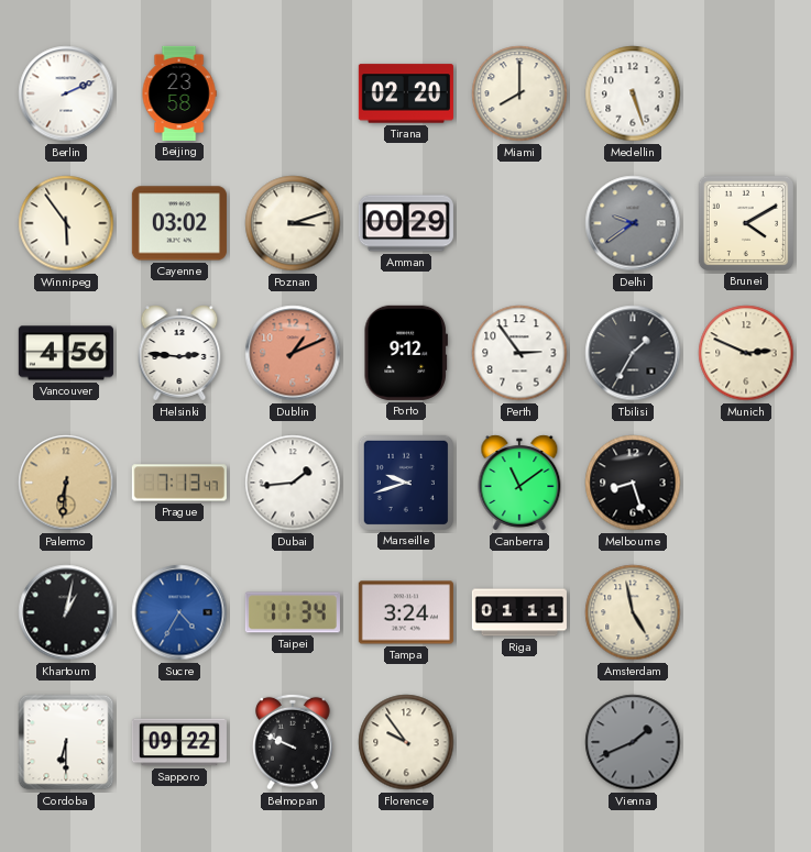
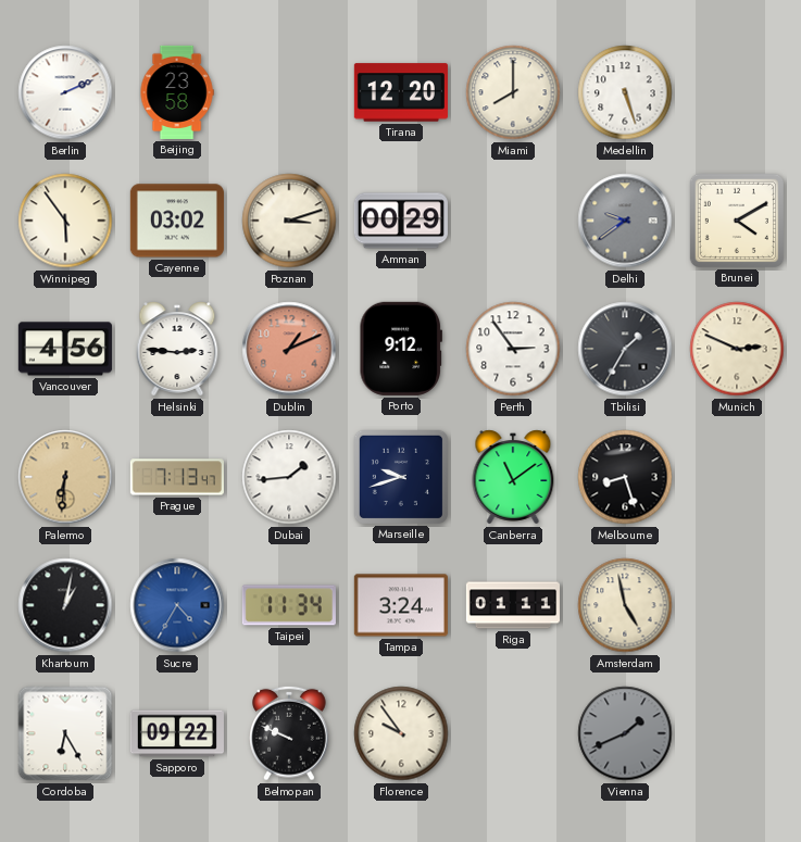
Tirana: 02:20 -> 12:20 (401, 92)
Cordoba: 6:30 -> 6:25 (65, 733)
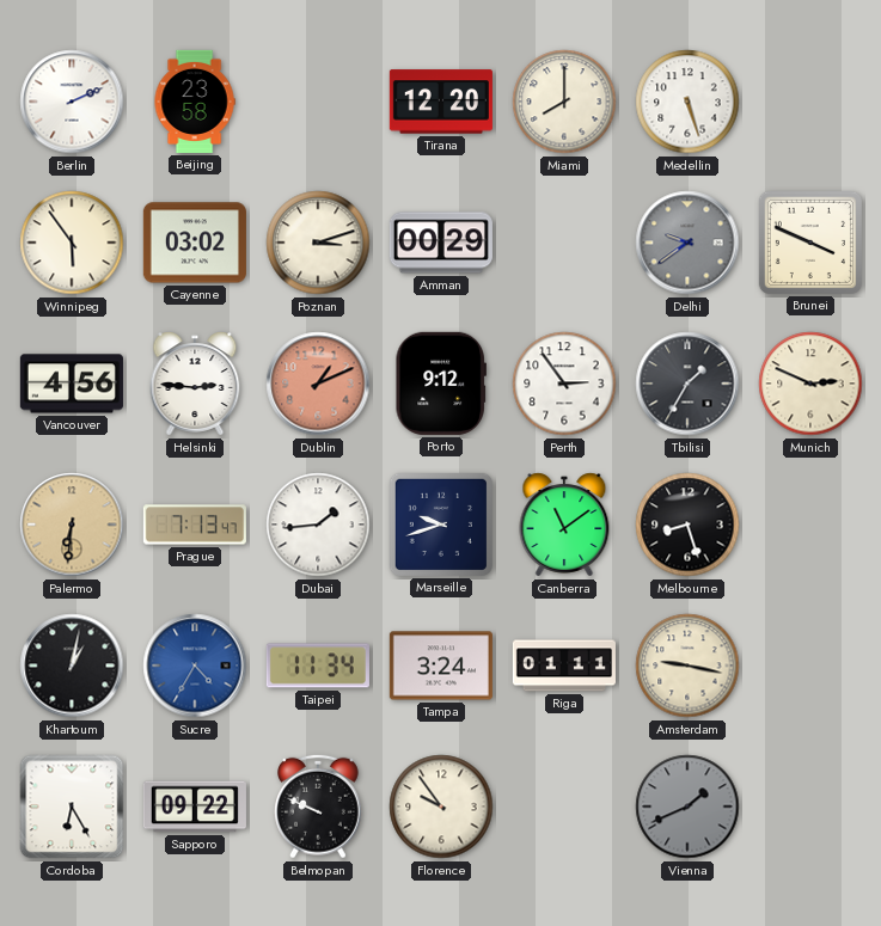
Brunei: 4:10 -> 3:49 (810, 243)
Amsterdam: 4:58 -> 9:17 (687, 666)
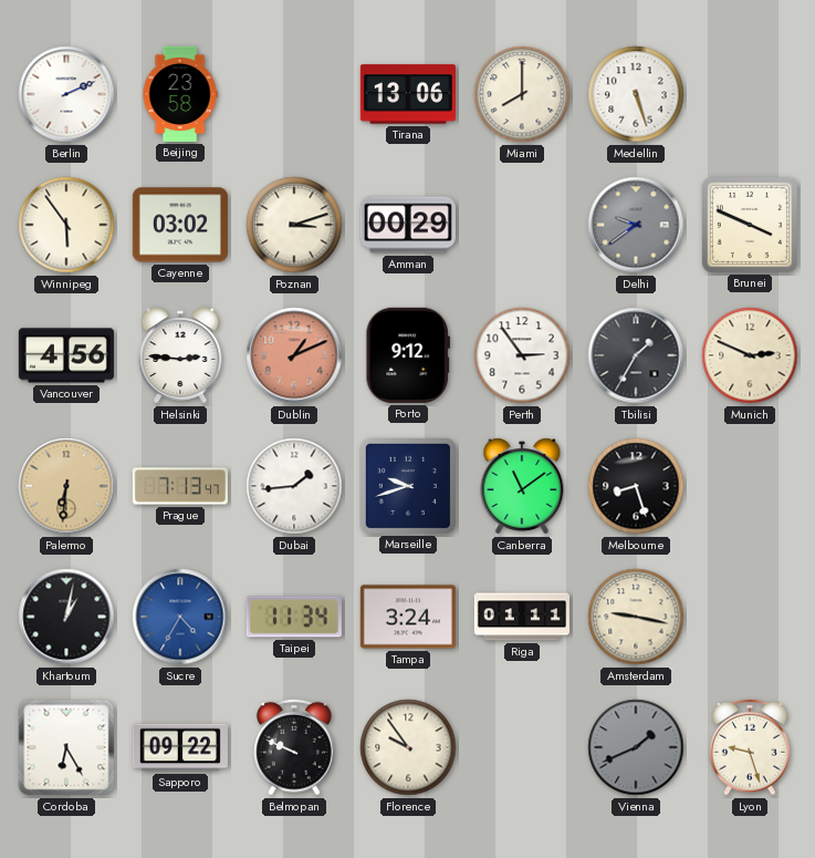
Tirana: 12:20 -> 13:06 (408, 94)
Lyon: none -> 9:27 (751, 747)
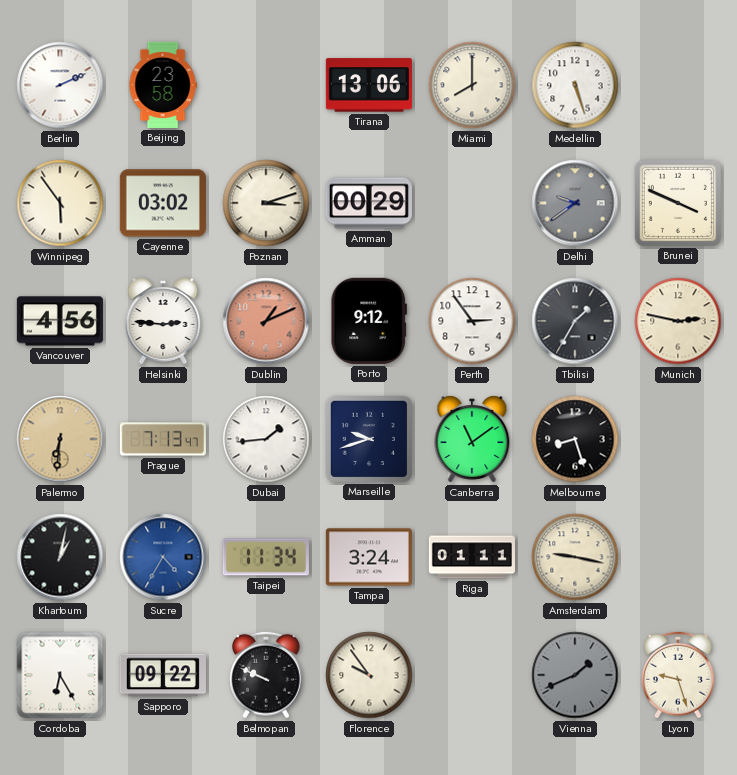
Munich: 2:49 -> 2:47 (678, 321)
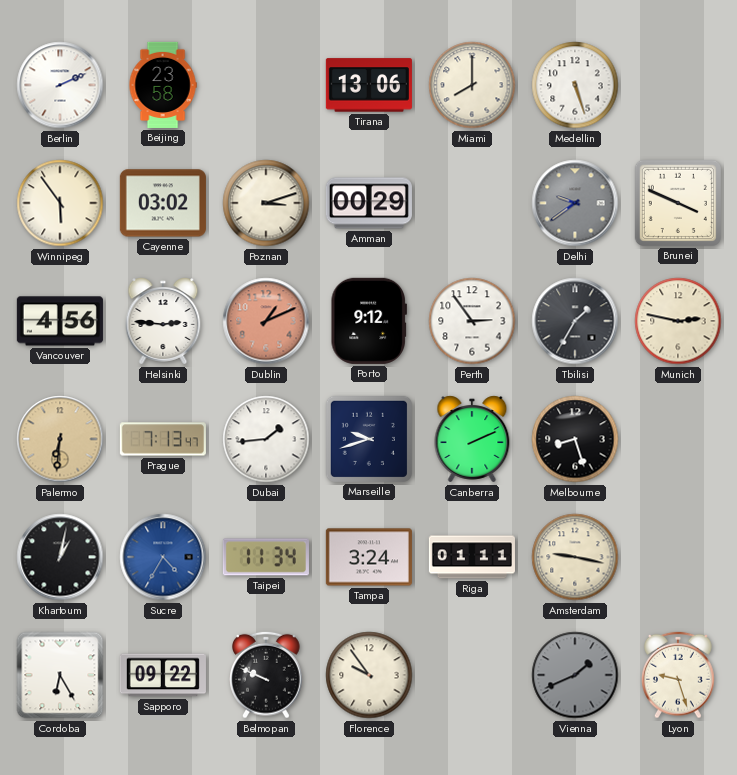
Canberra: 11:09 -> 2:11 (472, 439)
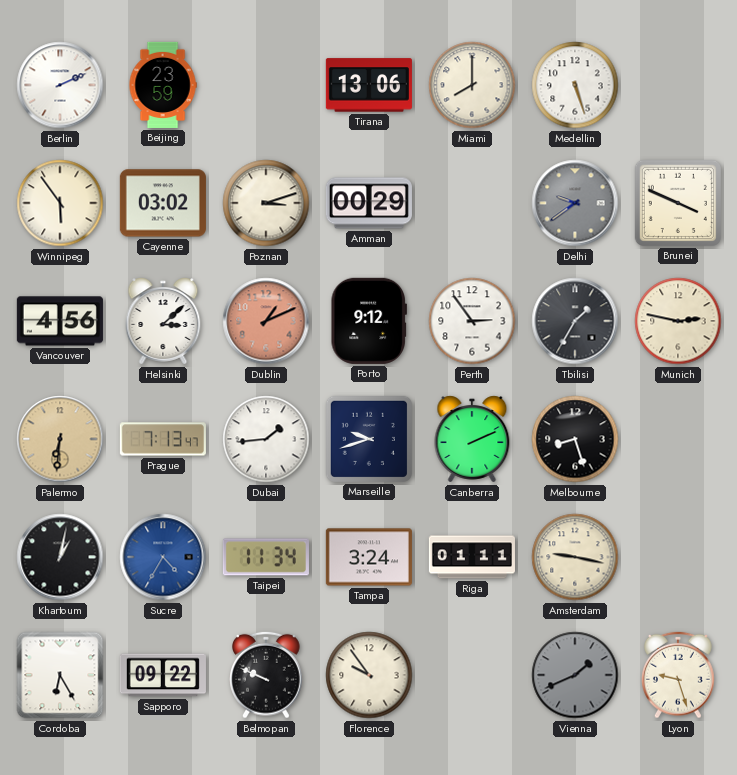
Beijing: 23:58 -> 23:59 (163, 85)
Helsinki: 2:46 -> 3:08 (163, 321)
